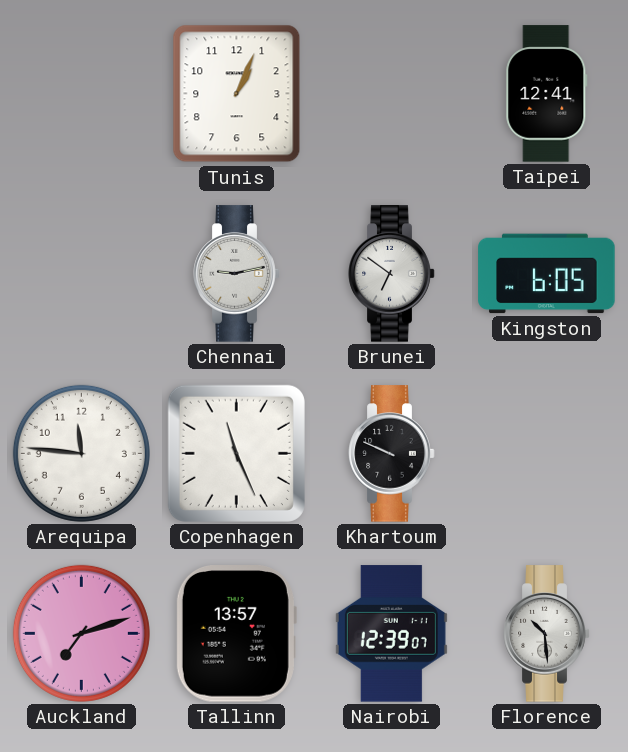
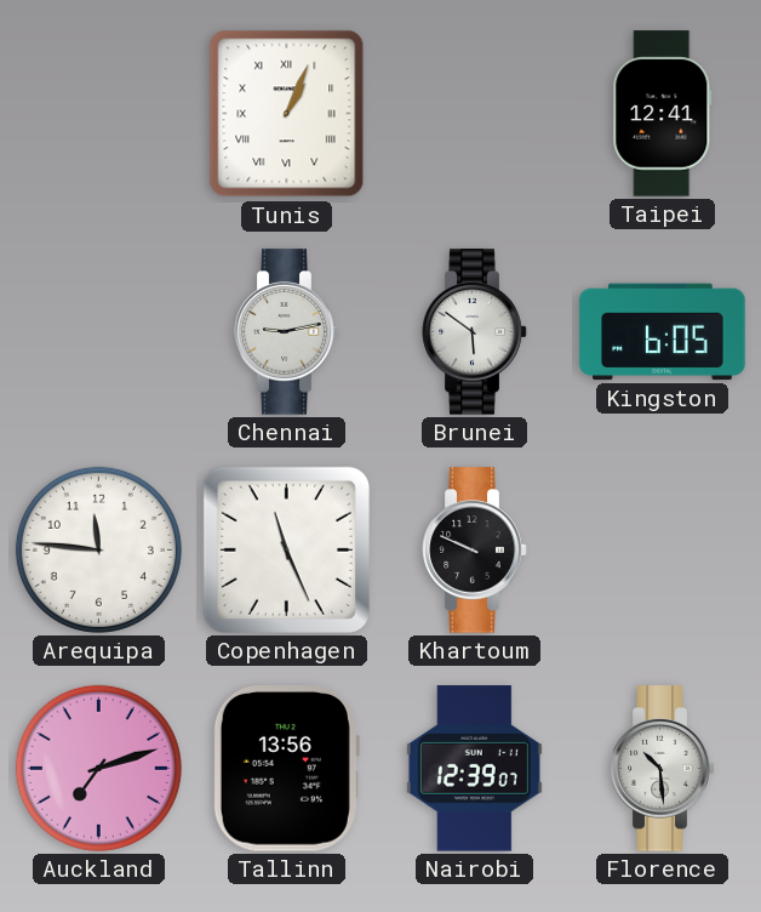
Tunis numerals: Arabic -> Roman (287, 114)
Brunei: 6:51 -> 5:51 (475, 332)
Tallinn: 13:57 -> 13:56 (286, 769)
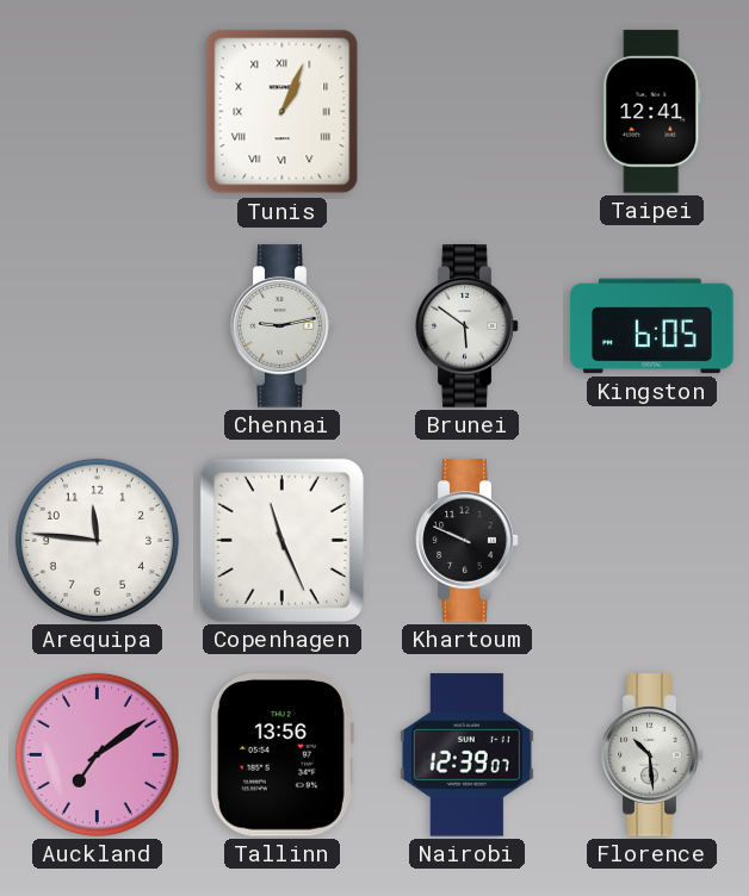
Auckland: 7:12 -> 7:09 (97, 754)
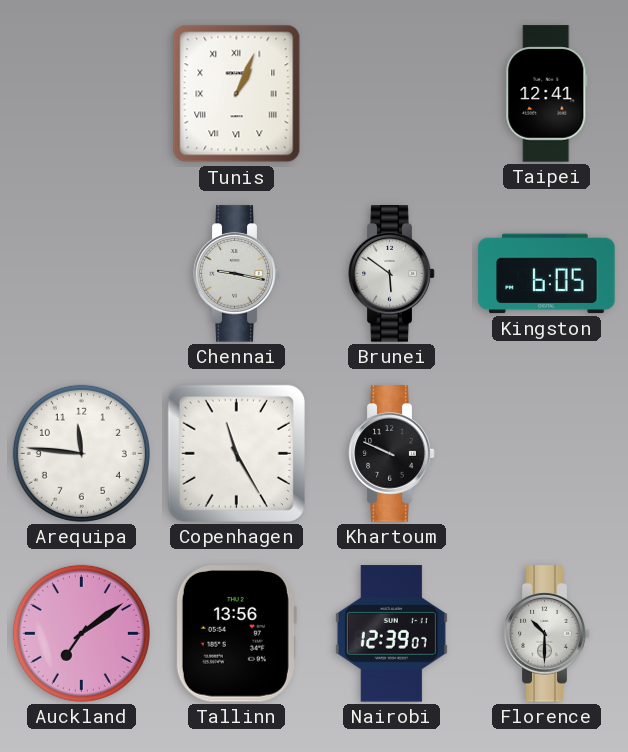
Chennai: 9:13 -> 9:17 (237, 274)
Copenhagen: 11:26 -> 11:25 (236, 453)
Florence: 10:29 -> 10:30 (547, 634)
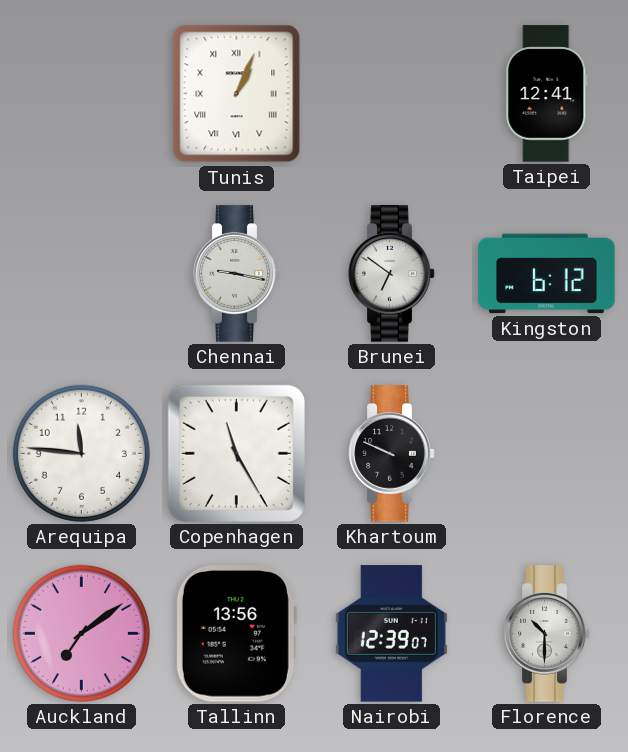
Brunei: 5:51 -> 6:51 (392, 274)
Kingston: 6:05 -> 6:12 (547, 274)
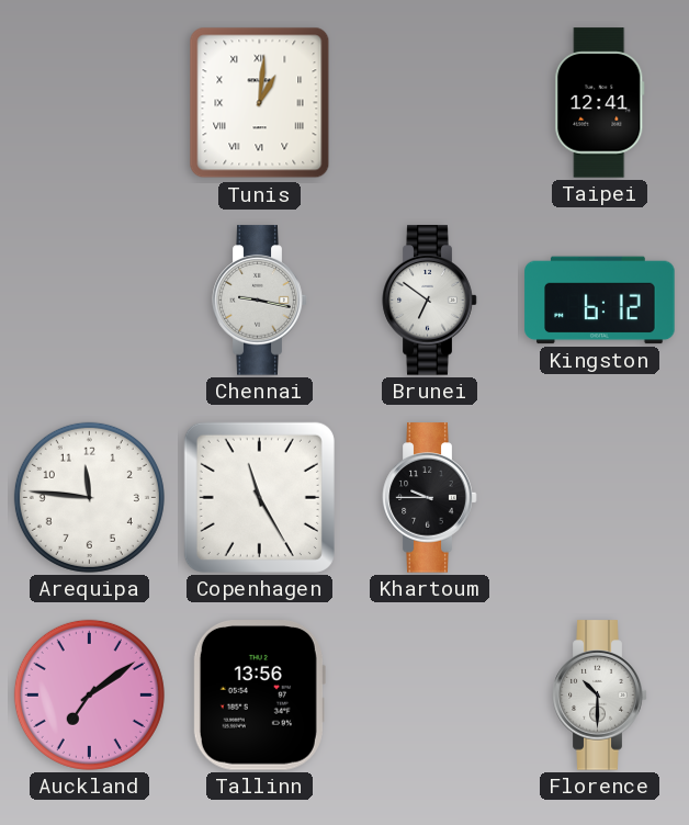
Tunis: 1:04 -> 1:01 (260, 103)
Khartoum: 9:49 -> 9:45 (430, 498)
Nairobi: 12:39 -> none (391, 634)
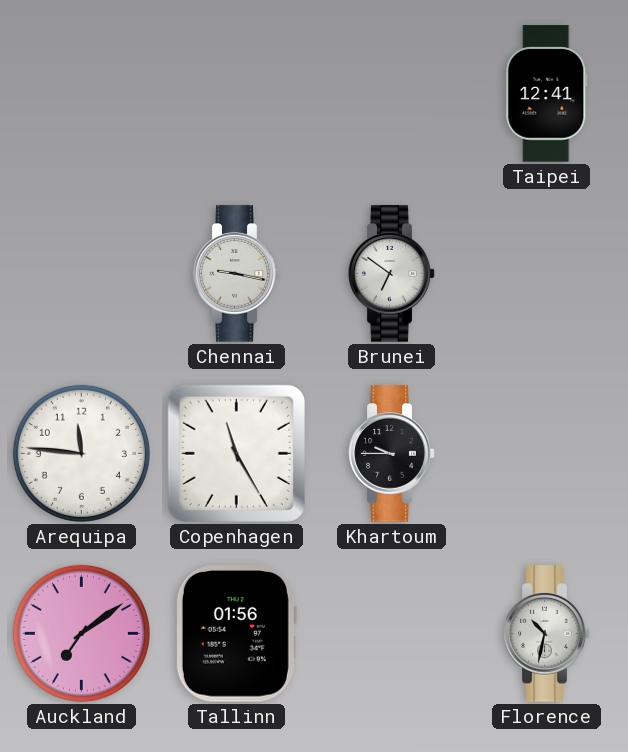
Tunis: 1:01 -> none (260, 103)
Kingston: 6:12 -> none (600, 301)
Tallinn: 13:56 -> 01:56 (236, 634)
Florence: 10:30 -> 10:32 (547, 634)
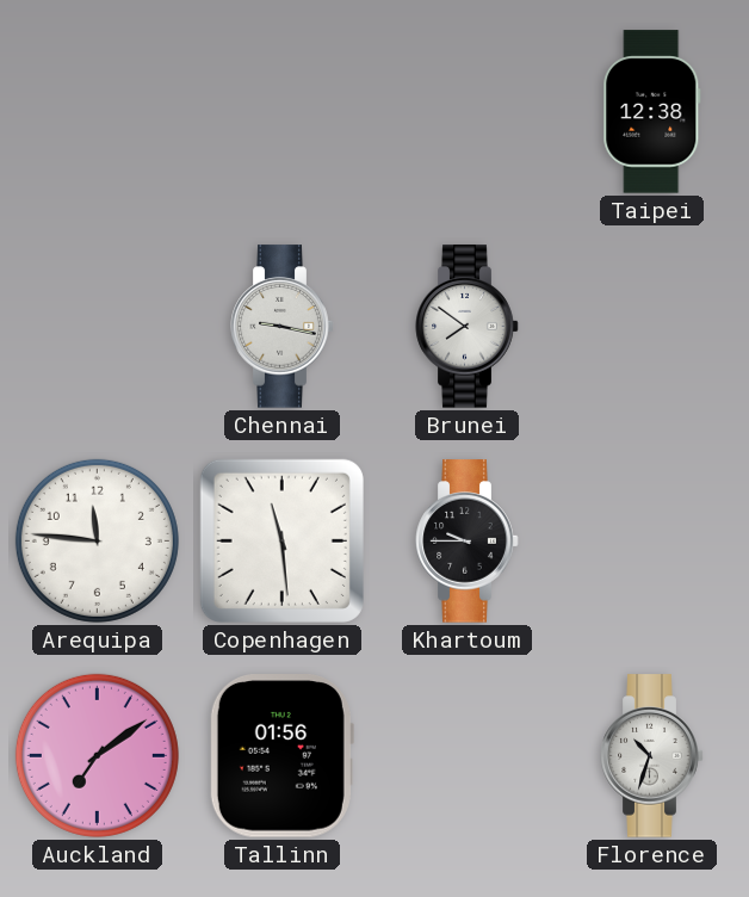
Taipei: 12:41 -> 12:38 (652, 112)
Brunei: 6:51 -> 7:51 (468, 327)
Copenhagen: 11:25 -> 11:29 (281, 540)
Florence: 10:32 -> 10:33 (652, 756)
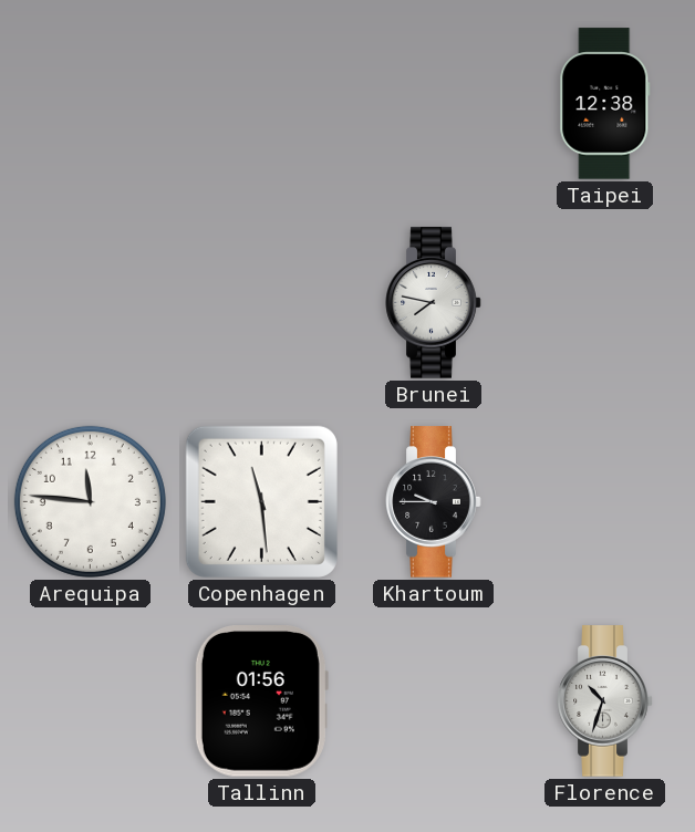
Chennai: 9:17 -> none (283, 327)
Brunei: 7:51 -> 7:47 (434, 303)
Auckland: 7:09 -> none (97, 755)
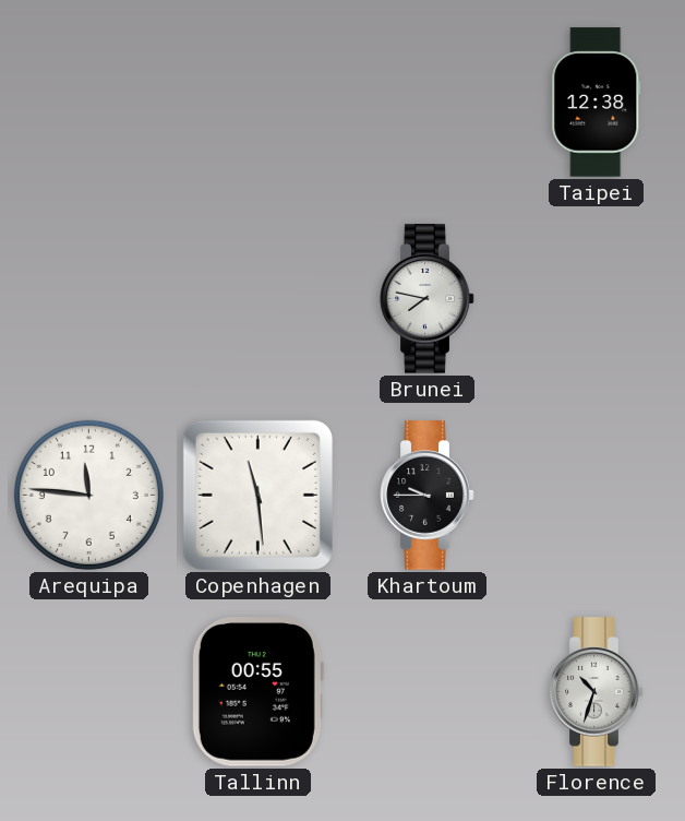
Tallinn: 01:56 -> 00:55 (257, 692)
